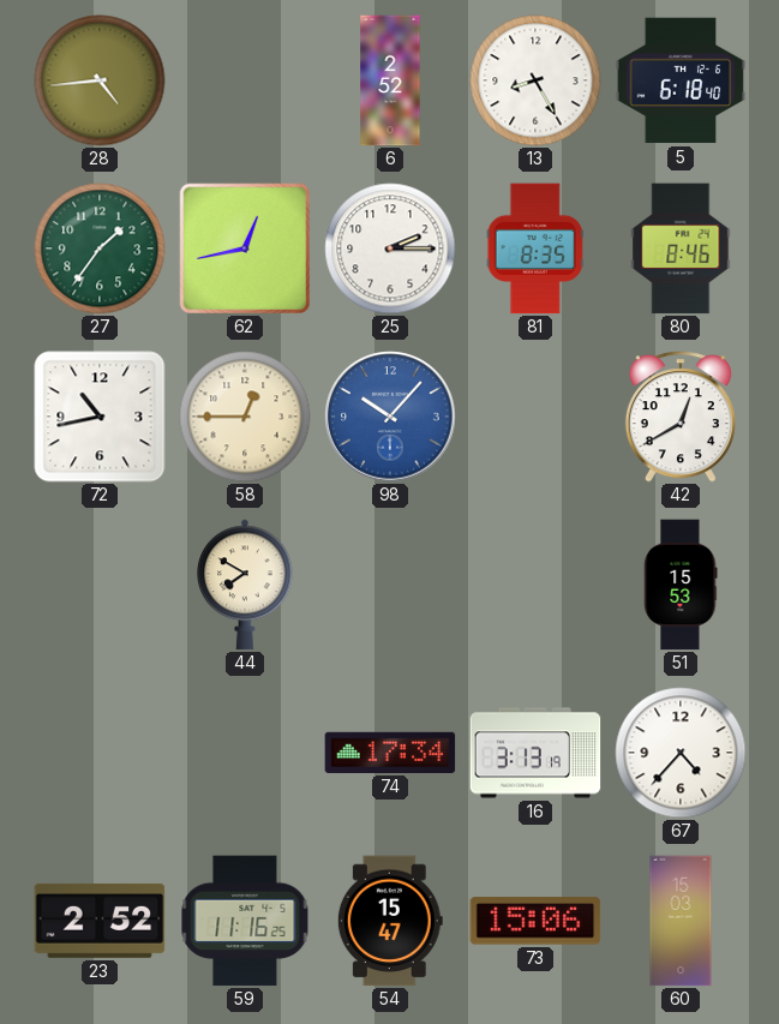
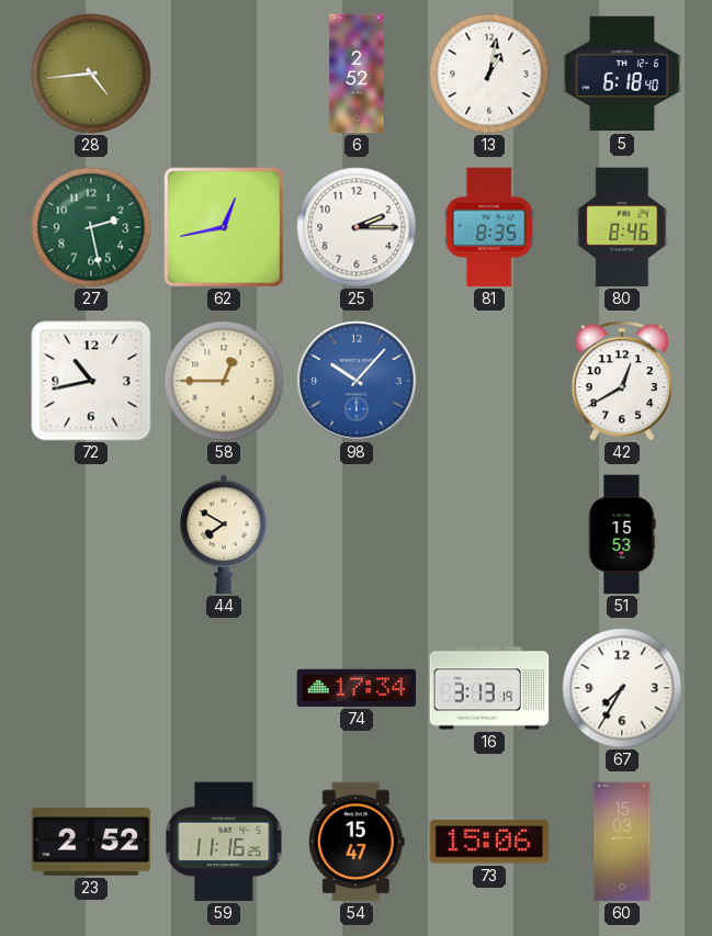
13: 8:25 -> 1:02 (489, 74)
27: 1:36 -> 2:28 (91, 227)
67: 4:37 -> 7:35 (622, 688)
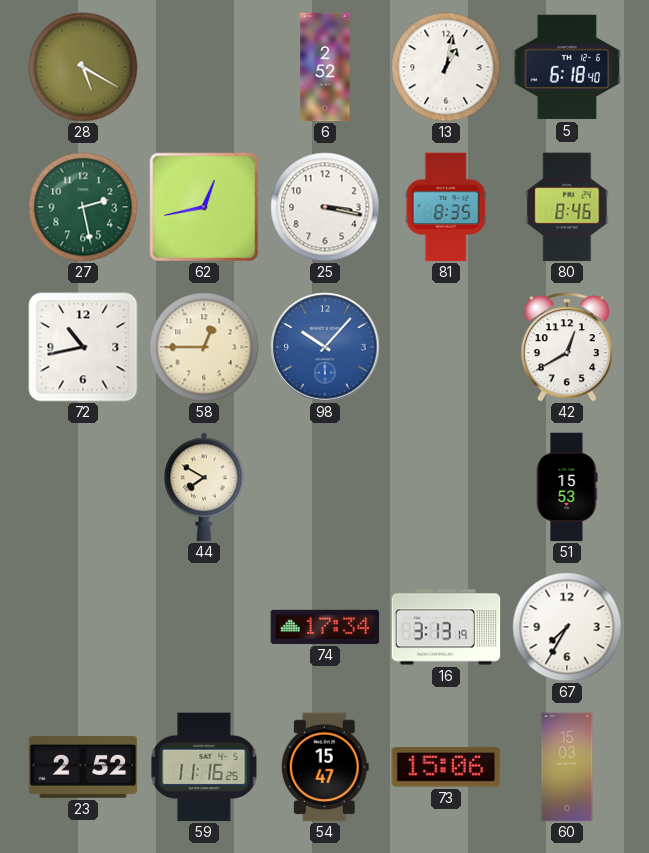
28: 4:44 -> 5:20 (83, 67)
25: 2:15 -> 3:17 (325, 207)
